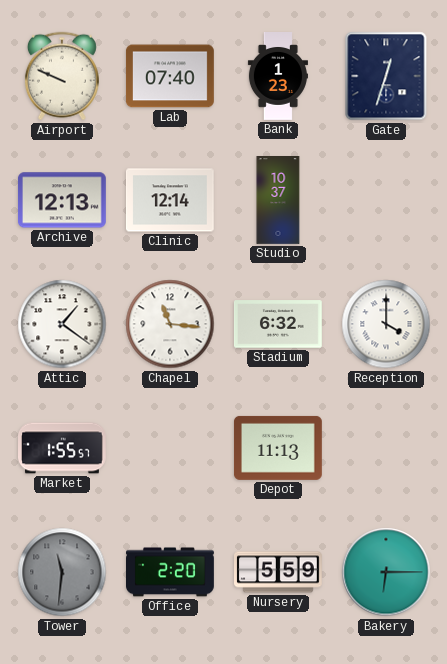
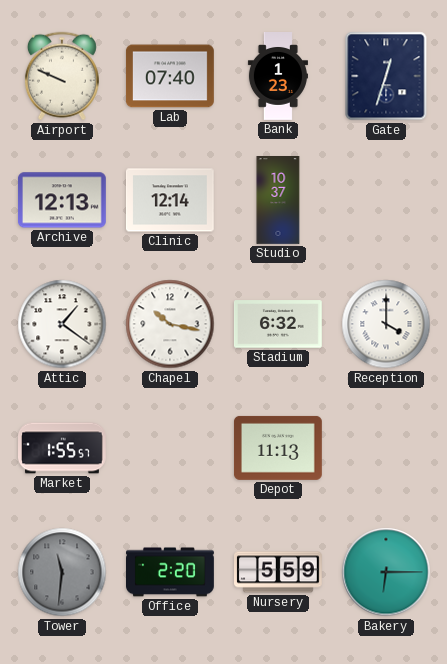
Chapel: 11:16 -> 10:17 (170, 324)
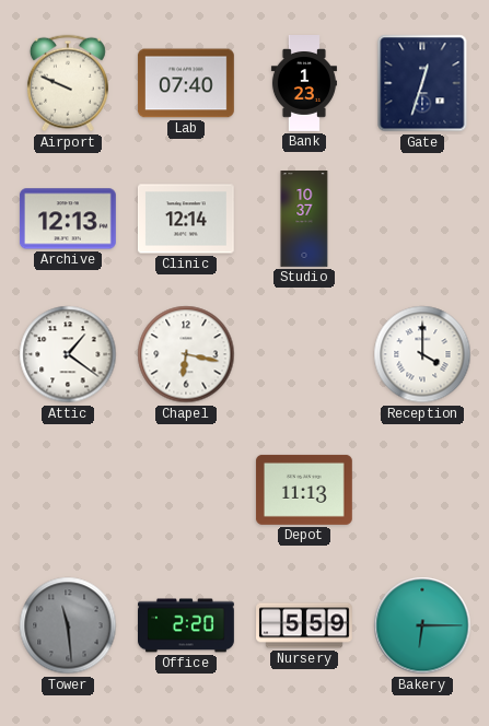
Chapel: 10:17 -> 6:17 (186, 354)
Stadium: 6:32 -> none (278, 324)
Market: 1:55 -> none (63, 448)
Tower: 11:31 -> 11:29 (68, 625)
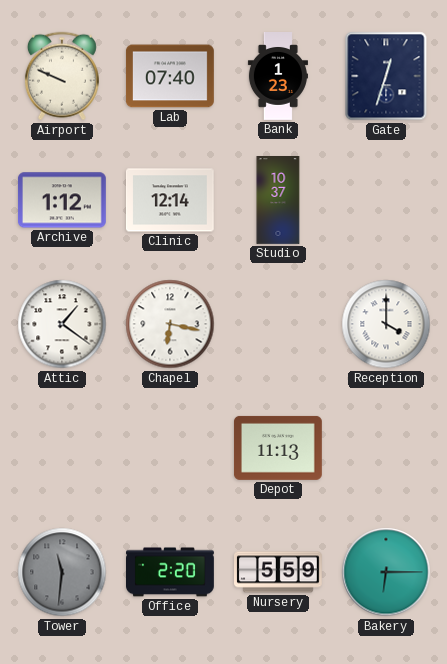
Archive: 12:13 -> 1:12 (62, 200)
Tower: 11:29 -> 11:31 (62, 572)
